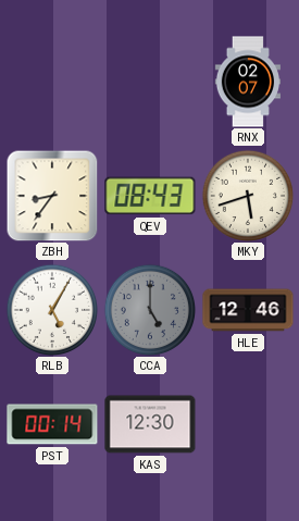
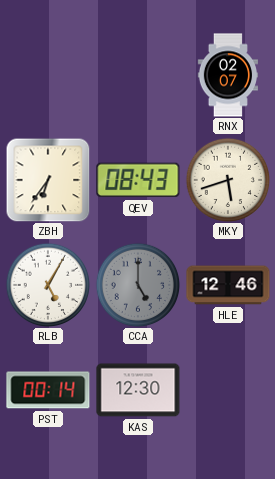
ZBH: 8:36 -> 6:36 (48, 180)
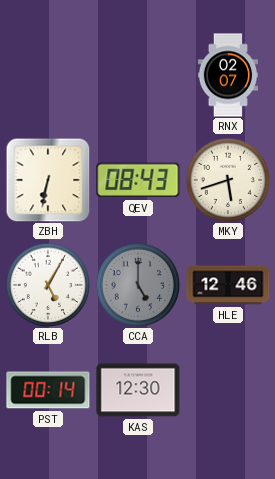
ZBH: 6:36 -> 6:32 (48, 180)
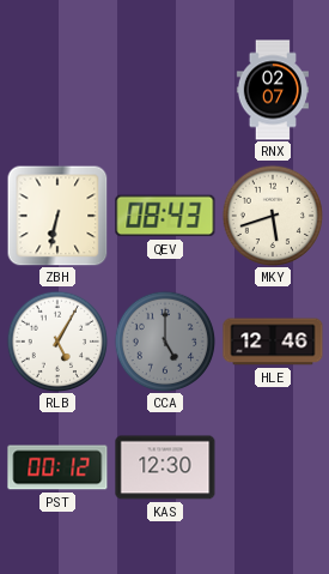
PST: 00:14 -> 00:12 (57, 467)
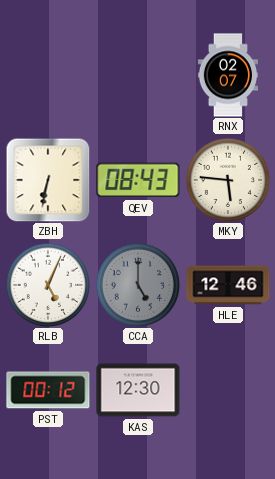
MKY: 5:42 -> 5:46 (228, 180)
RLB: 5:05 -> 5:04 (48, 285)
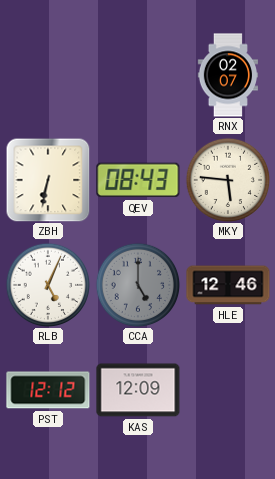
PST: 00:12 -> 12:12 (48, 390)
KAS: 12:30 -> 12:09 (138, 390)
